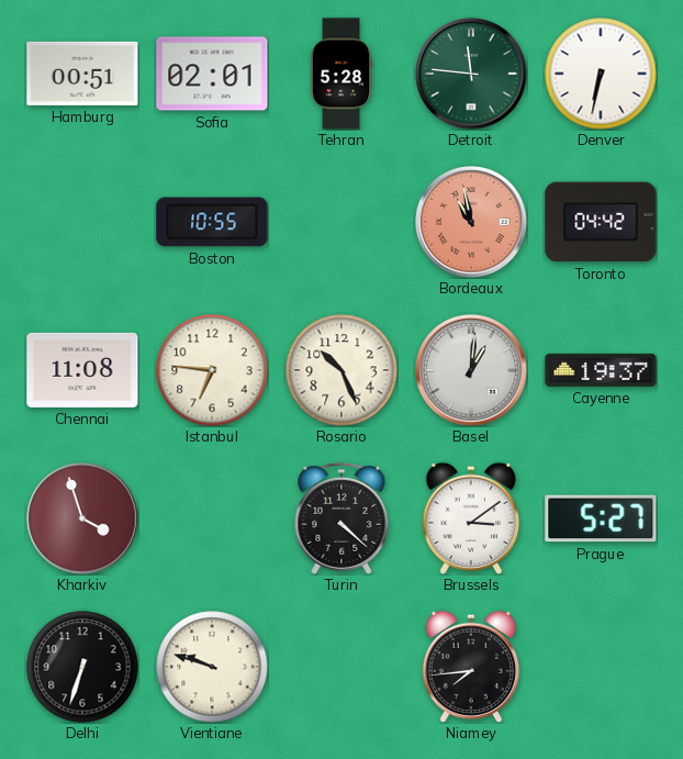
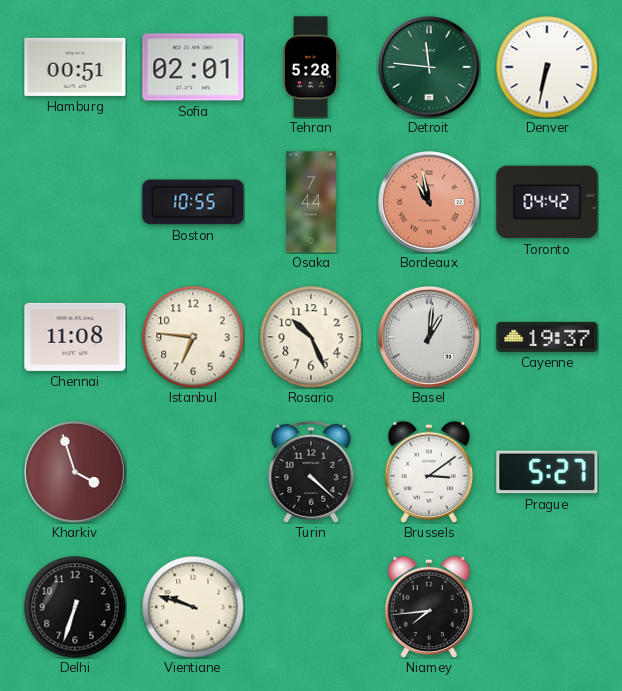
Osaka: none -> 7:44 (312, 202)
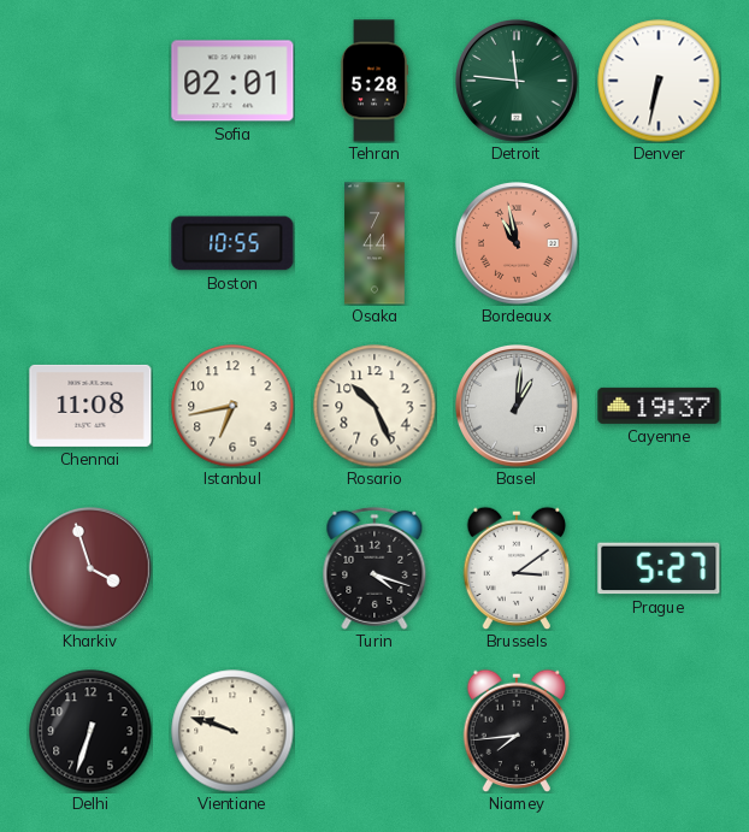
Hamburg: 00:51 -> none (75, 67)
Toronto: 04:42 -> none (547, 202)
Istanbul: 6:46 -> 6:43 (232, 406)
Turin: 4:22 -> 4:18 (374, 568)
